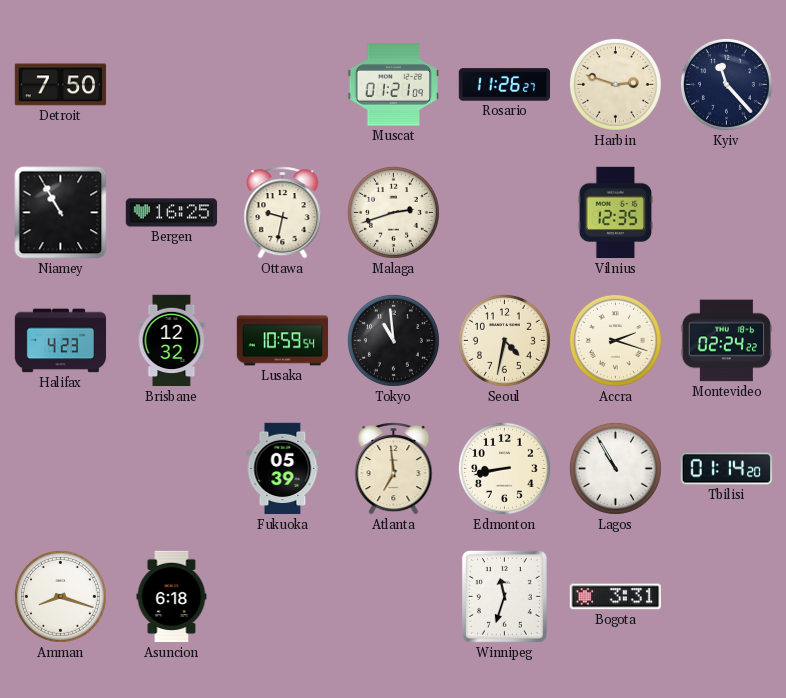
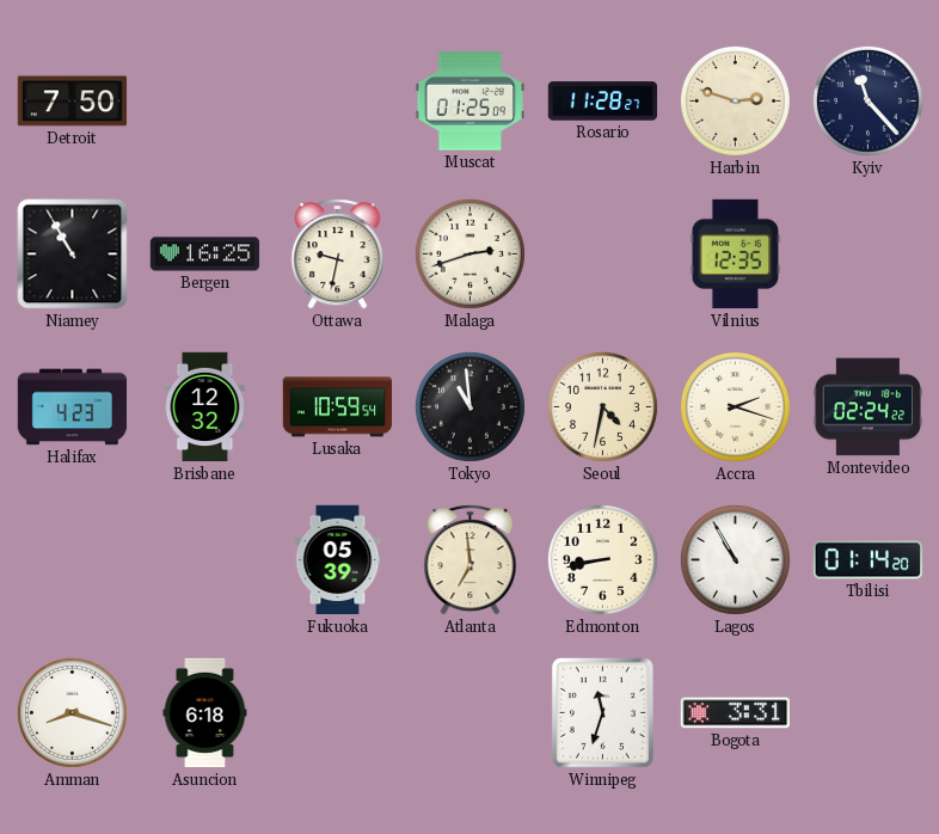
Muscat: 01:21 -> 01:25 (471, 102)
Rosario: 11:26 -> 11:28 (603, 102)
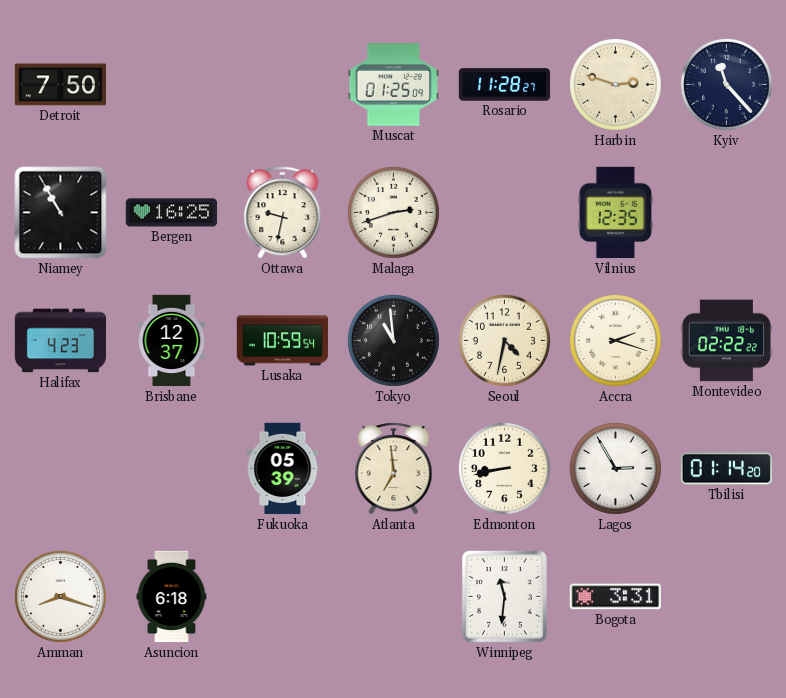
Brisbane: 12:32 -> 12:37 (172, 341)
Montevideo: 02:24 -> 02:22 (727, 341)
Lagos: 10:55 -> 2:55 (615, 468)
Winnipeg: 11:33 -> 11:31 (504, 596)
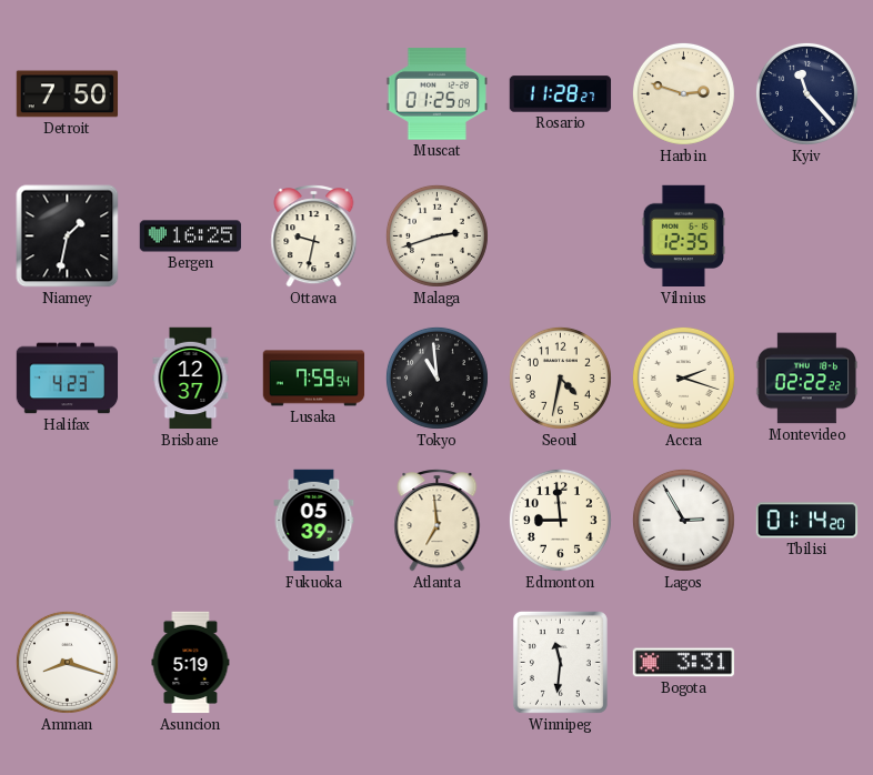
Niamey: 10:55 -> 1:32 (68, 236)
Lusaka: 10:59 -> 7:59 (314, 379)
Edmonton: 8:43 -> 8:59 (560, 520)
Asuncion: 6:18 -> 5:19 (191, 663)
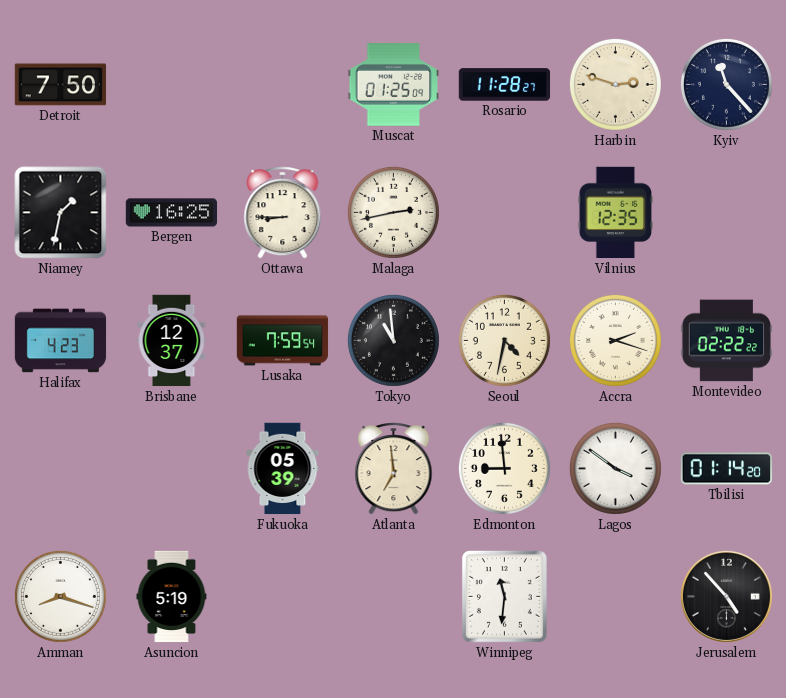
Ottawa: 9:32 -> 8:45 (283, 213)
Malaga: 2:42 -> 2:43 (393, 212)
Lagos: 2:55 -> 3:51 (615, 468)
Bogota: 3:31 -> none (683, 663)
Jerusalem: none -> 4:53 (726, 596)
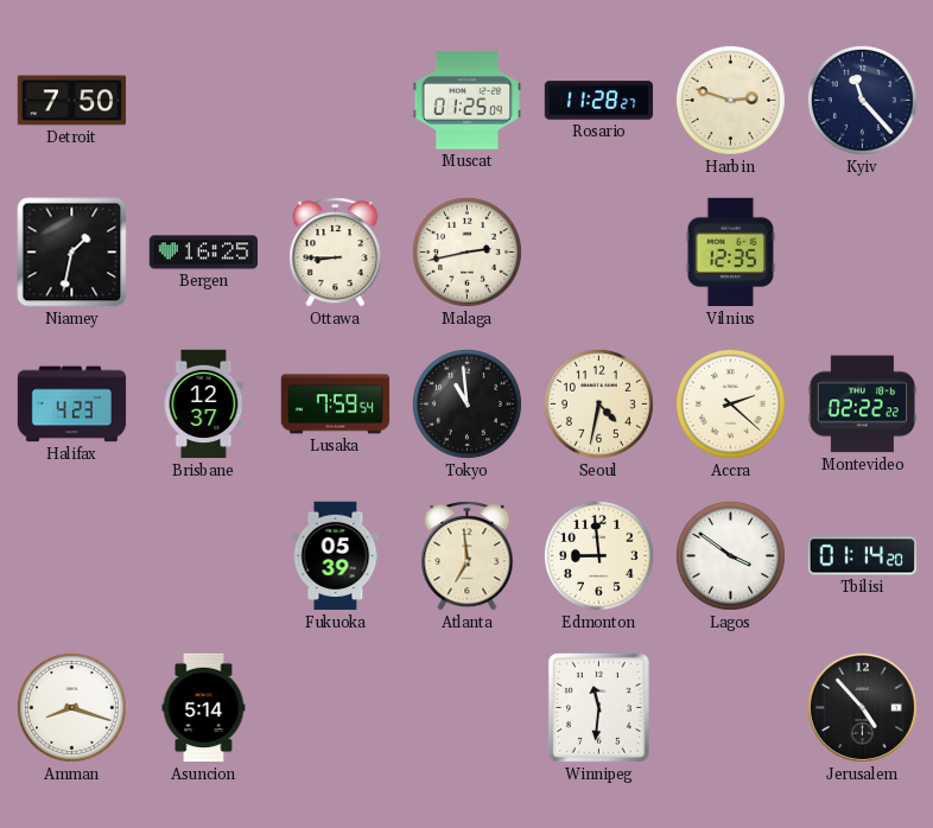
Accra: 2:18 -> 2:22 (730, 403)
Asuncion: 5:19 -> 5:14 (204, 708)
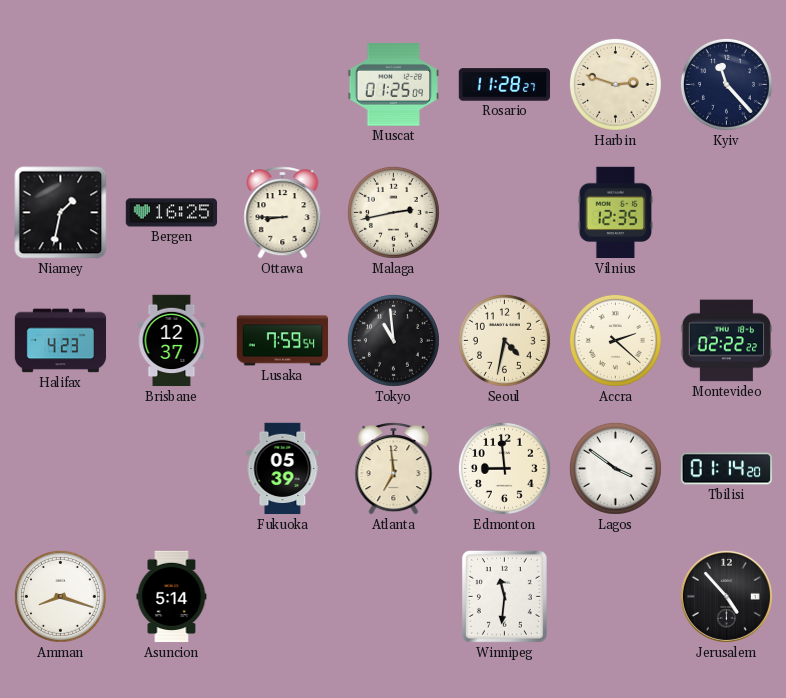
Detroit: 7:50 -> none (72, 101)
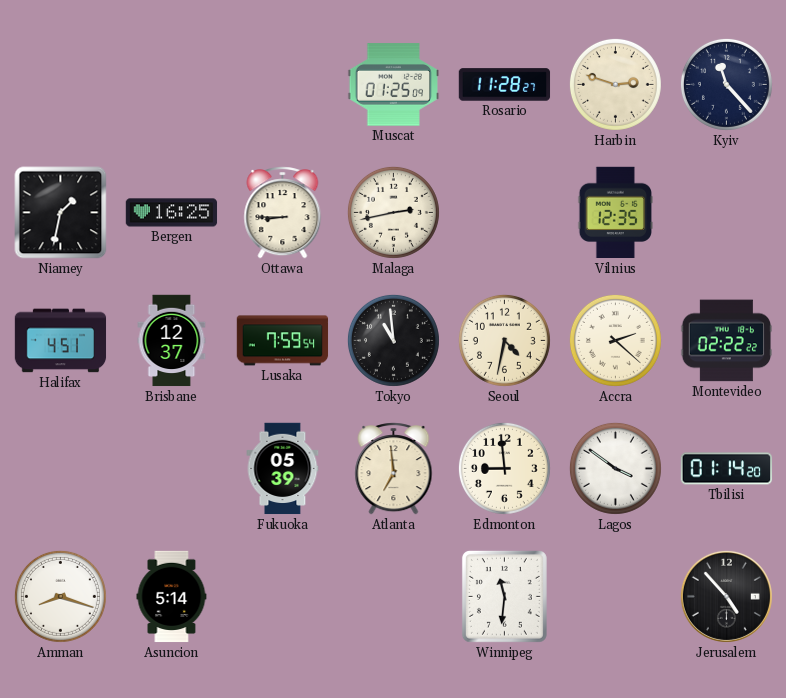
Halifax: 4:23 -> 4:51 (61, 341)
